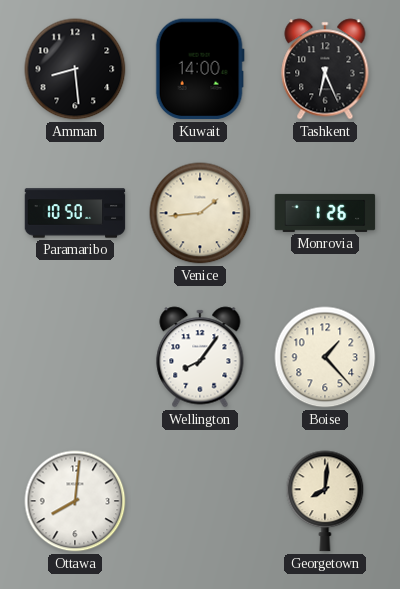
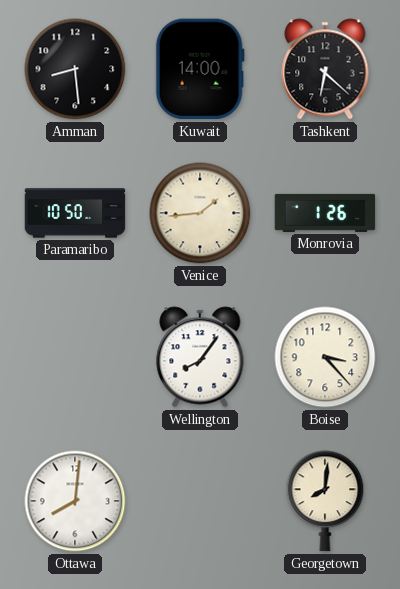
Tashkent: 6:26 -> 6:22 (325, 69)
Boise: 1:23 -> 3:23 (325, 357)
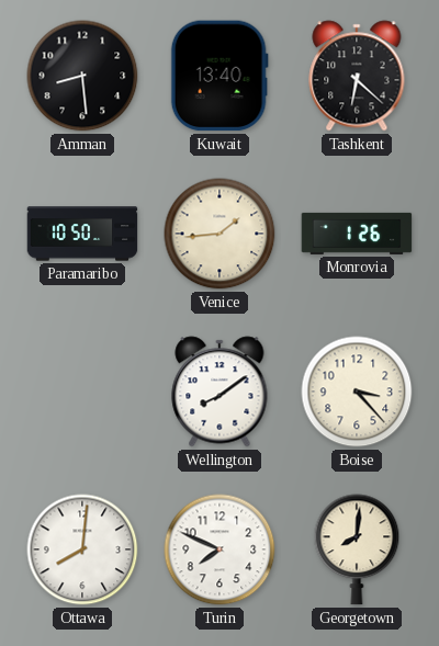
Kuwait: 14:00 -> 13:40 (219, 76)
Wellington: 8:06 -> 8:09 (219, 392)
Turin: none -> 7:49 (219, 549)
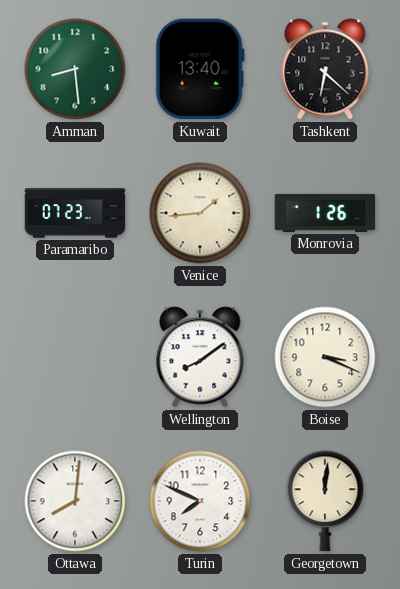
Amman dial: black -> green (75, 69)
Paramaribo: 10:50 -> 07:23 (75, 213)
Boise: 3:23 -> 3:19 (325, 357)
Georgetown: 8:01 -> 12:01 (325, 501)
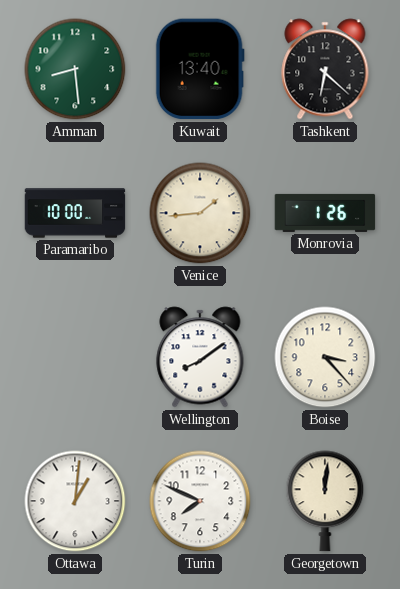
Paramaribo: 07:23 -> 10:00 (75, 213)
Boise: 3:19 -> 3:23 (325, 357)
Ottawa: 8:01 -> 1:01 (75, 501)
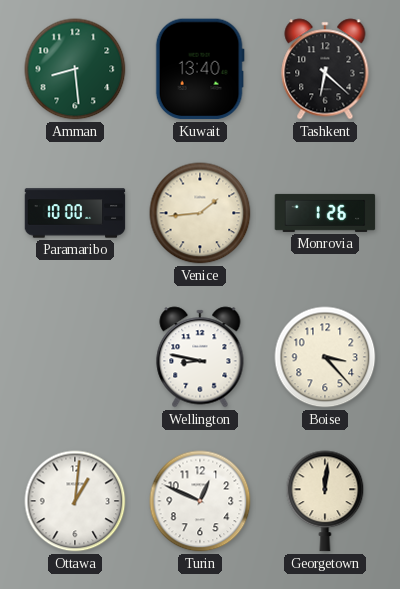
Wellington: 8:09 -> 8:47 (200, 357)
Turin: 7:49 -> 12:49 (200, 501)
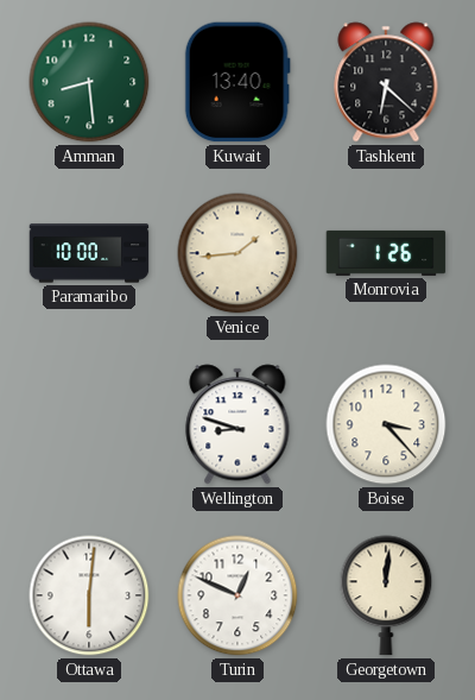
Wellington: 8:47 -> 8:48 (237, 424)
Ottawa: 1:01 -> 6:01 (89, 595)
